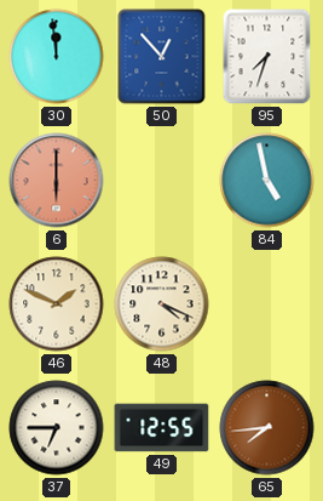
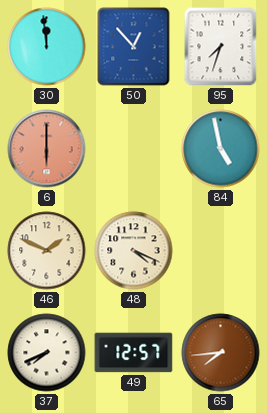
37: 6:45 -> 7:41 (47, 353)
49: 12:55 -> 12:57 (134, 353)
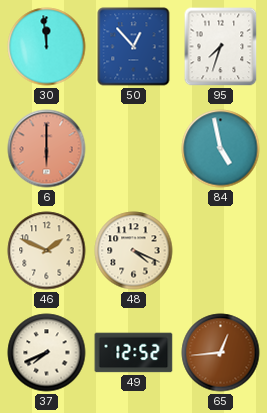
49: 12:57 -> 12:52 (134, 353)
65: 7:44 -> 12:44 (221, 353)
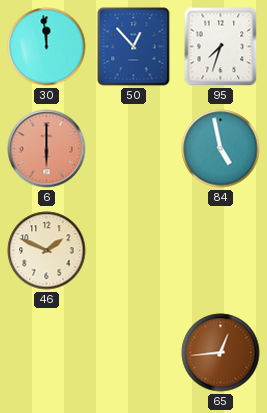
48: 4:19 -> none (134, 251)
37: 7:41 -> none (47, 353)
49: 12:52 -> none (134, 353)
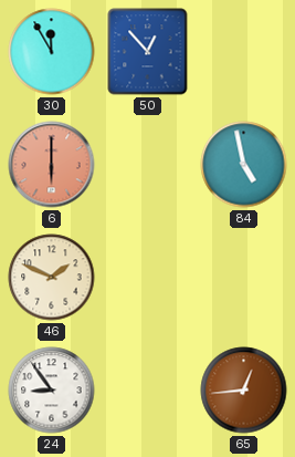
30: 11:59 -> 11:55 (52, 52)
95: 7:33 -> none (221, 47)
24: none -> 8:54 (52, 391)
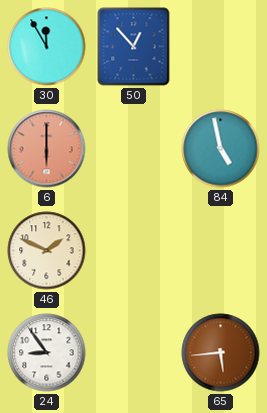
65: 12:44 -> 5:44 (221, 353)
